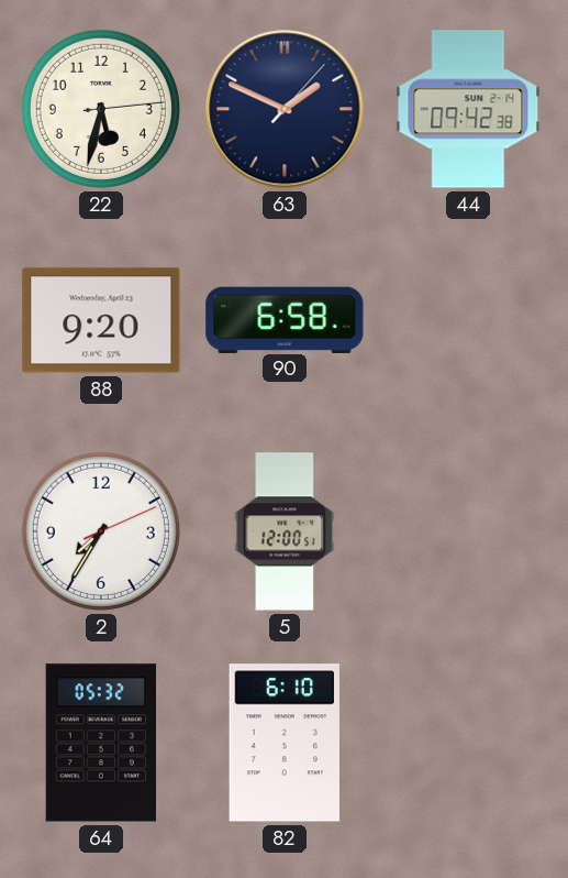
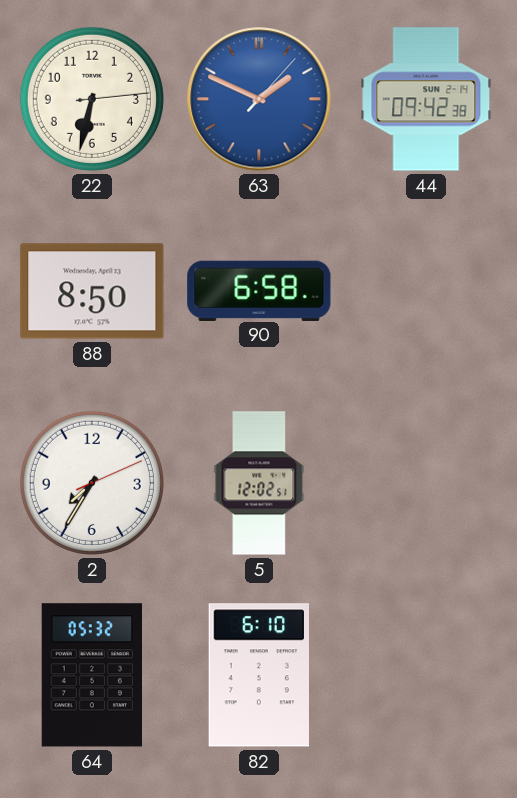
22: 5:32 -> 6:32 (92, 99)
63 dial: navy -> blue (259, 99)
88: 9:20 -> 8:50 (92, 291)
5: 12:00 -> 12:02 (259, 483)
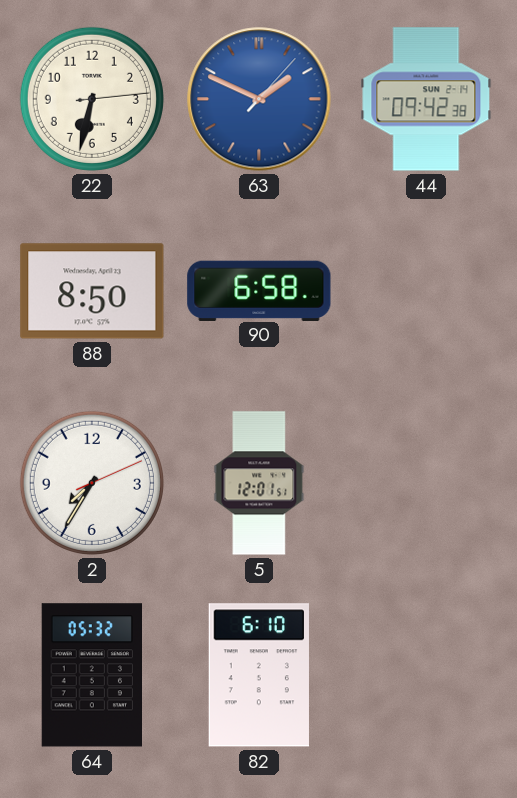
5: 12:02 -> 12:01 (259, 483)
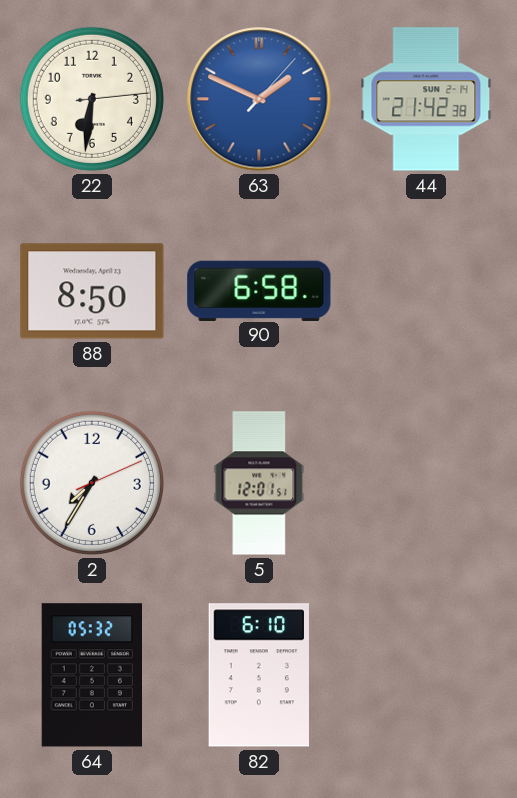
22: 6:32 -> 6:31 (92, 99)
44: 09:42 -> 21:42 (426, 99)
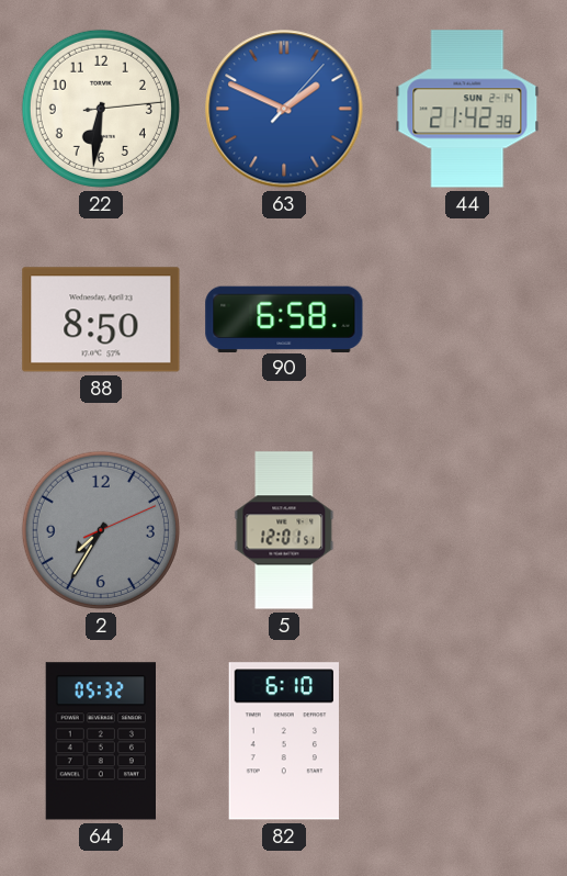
2 dial: white -> grey (101, 530)
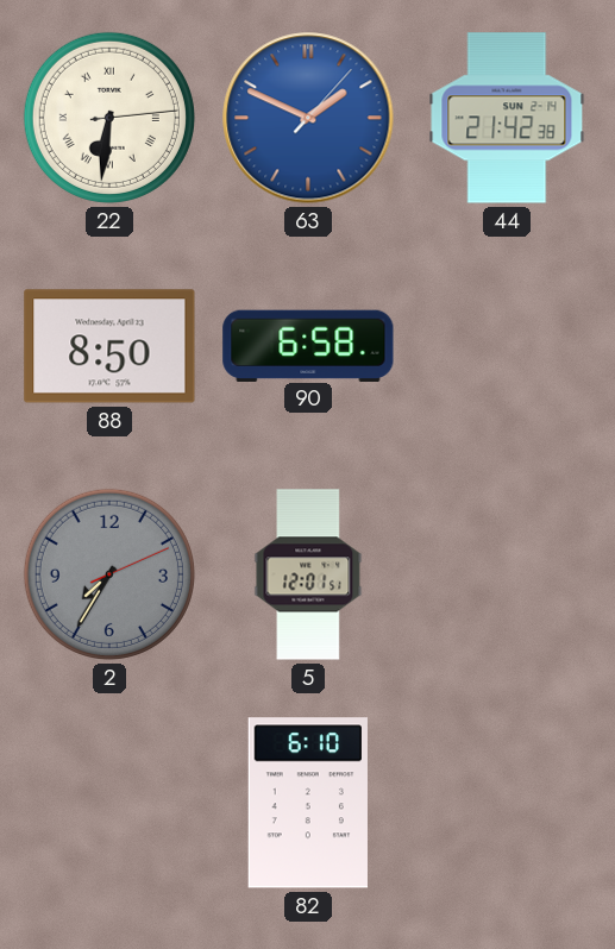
22 numerals: Arabic -> Roman (109, 118)
64: 05:32 -> none (100, 741)
